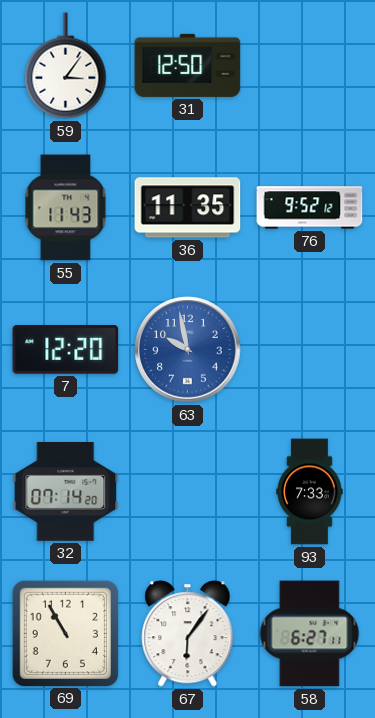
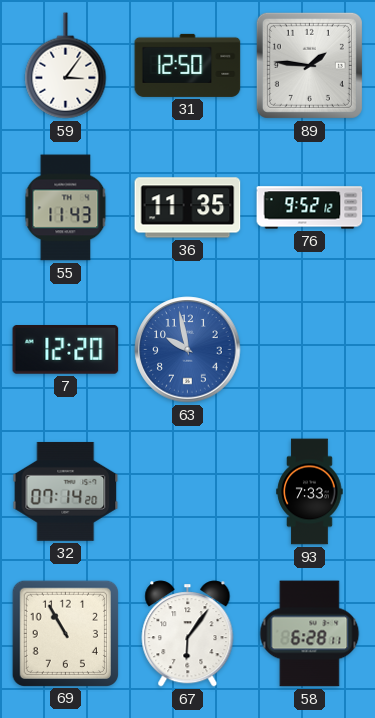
89: none -> 1:46 (309, 65)
58: 6:27 -> 6:28 (310, 634)
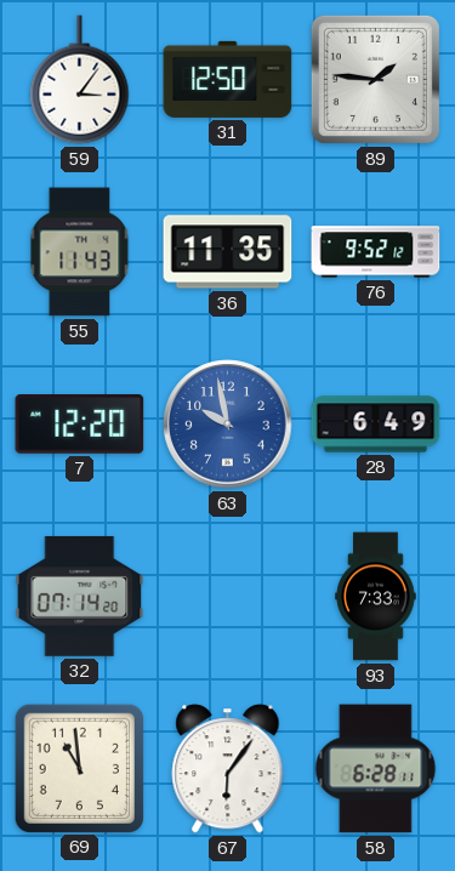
28: none -> 6:49 (376, 425)
69: 10:55 -> 10:59 (79, 768)
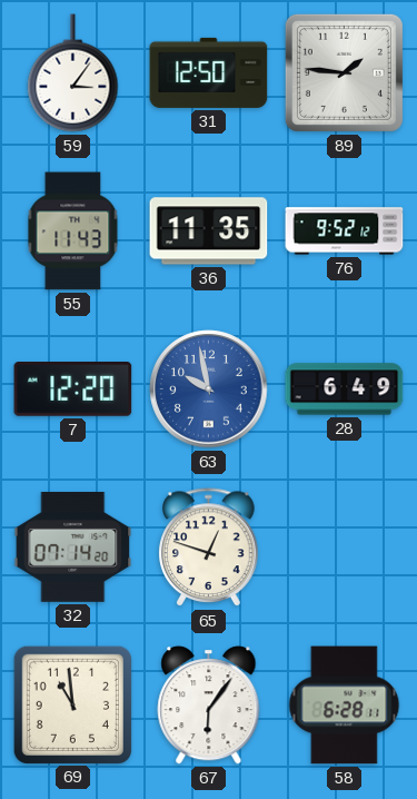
65: none -> 12:48 (209, 548)
93: 7:33 -> none (376, 597)
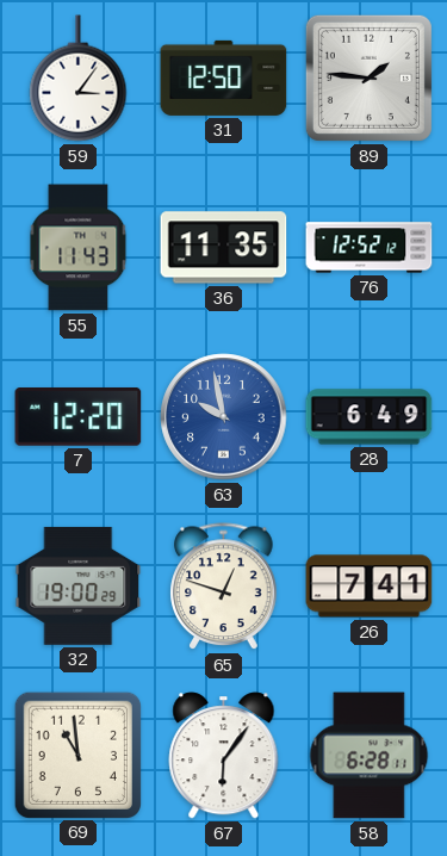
76: 9:52 -> 12:52 (370, 248)
32: 07:14 -> 19:00 (79, 585)
26: none -> 7:41 (370, 587)
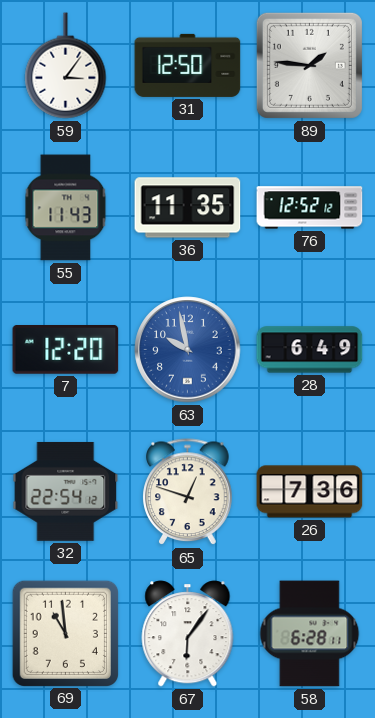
32: 19:00 -> 22:54 (66, 491)
26: 7:41 -> 7:36 (310, 492)
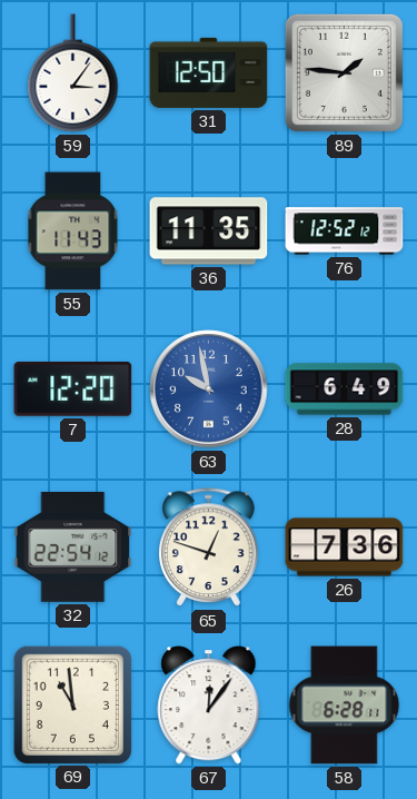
67: 6:06 -> 12:06 (209, 706)
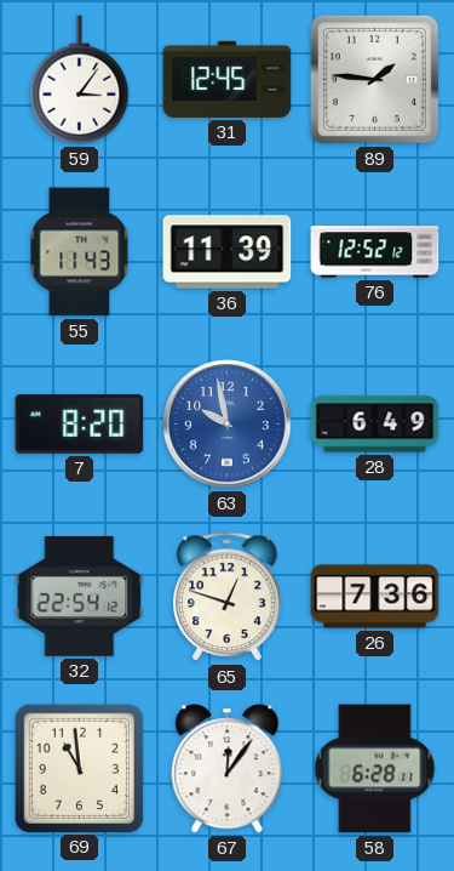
31: 12:50 -> 12:45 (228, 79)
36: 11:35 -> 11:39 (228, 252)
7: 12:20 -> 8:20 (80, 425)
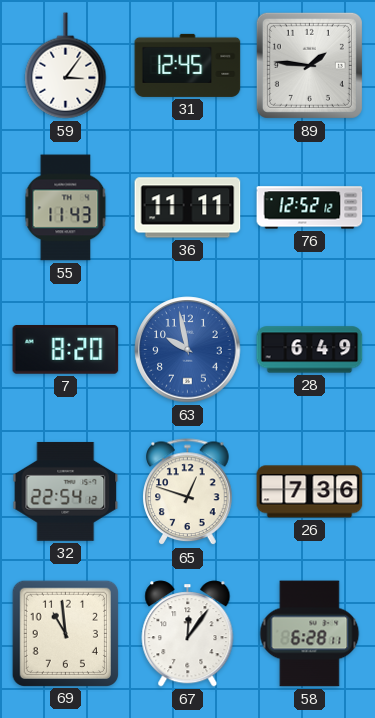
36: 11:39 -> 11:11 (188, 208)
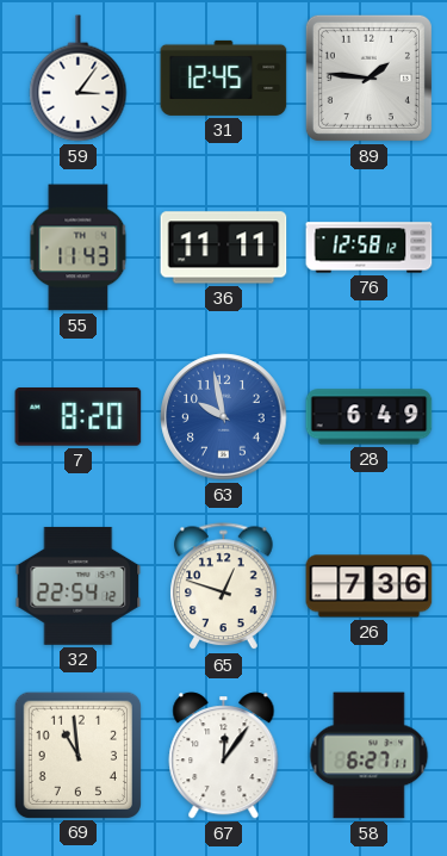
76: 12:52 -> 12:58 (370, 248)
58: 6:28 -> 6:27 (370, 756)
